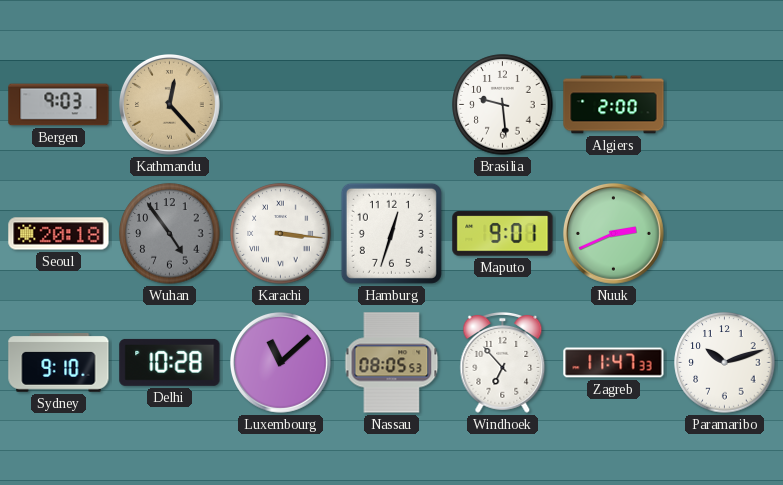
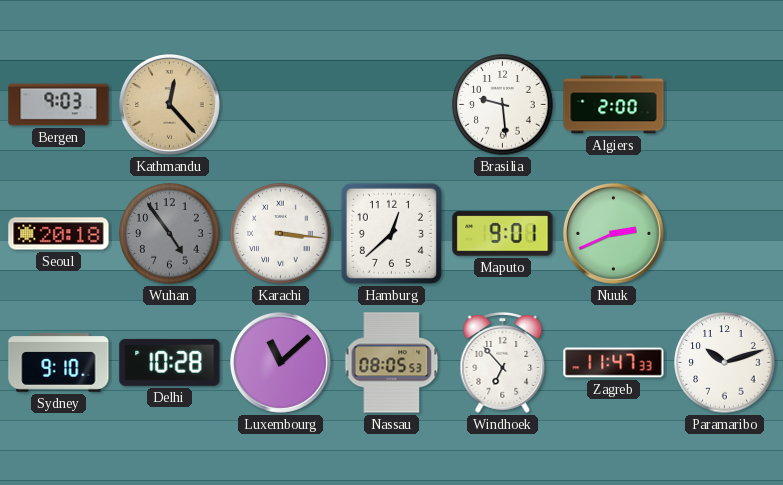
Hamburg: 12:33 -> 12:38 (391, 233)
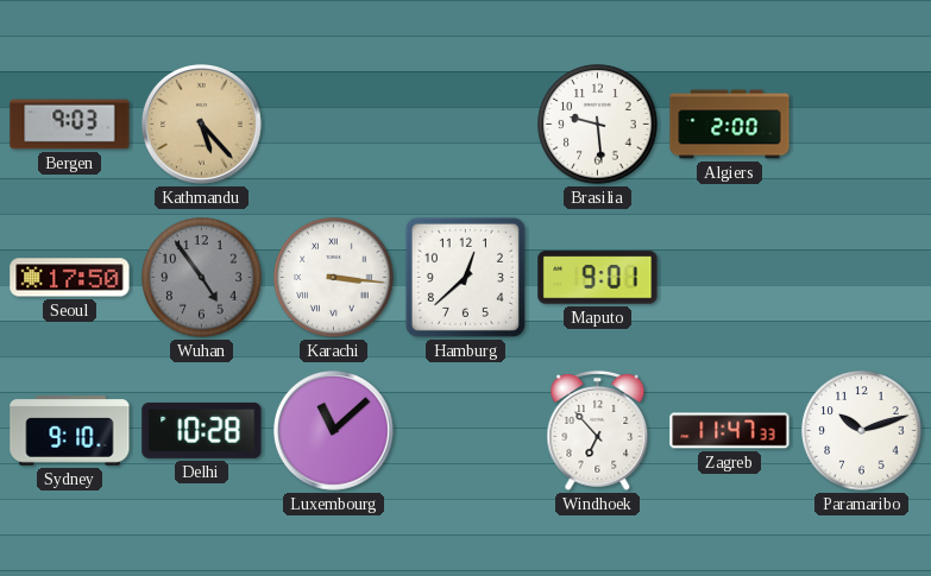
Kathmandu: 12:23 -> 5:23 (202, 125)
Seoul: 20:18 -> 17:50 (70, 278)
Nuuk: 2:41 -> none (614, 234)
Nassau: 08:05 -> none (392, 363)
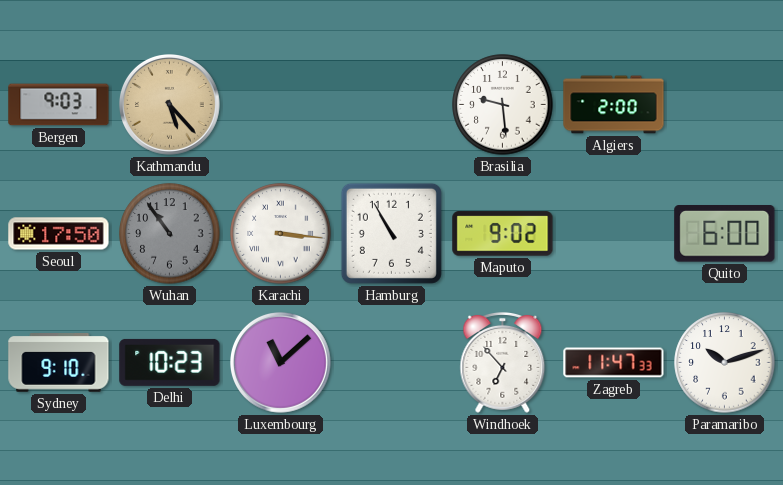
Wuhan: 4:54 -> 10:54 (170, 234)
Hamburg: 12:38 -> 10:55 (391, 233)
Maputo: 9:01 -> 9:02 (503, 234)
Quito: none -> 6:00 (725, 234)
Delhi: 10:28 -> 10:23 (170, 362)
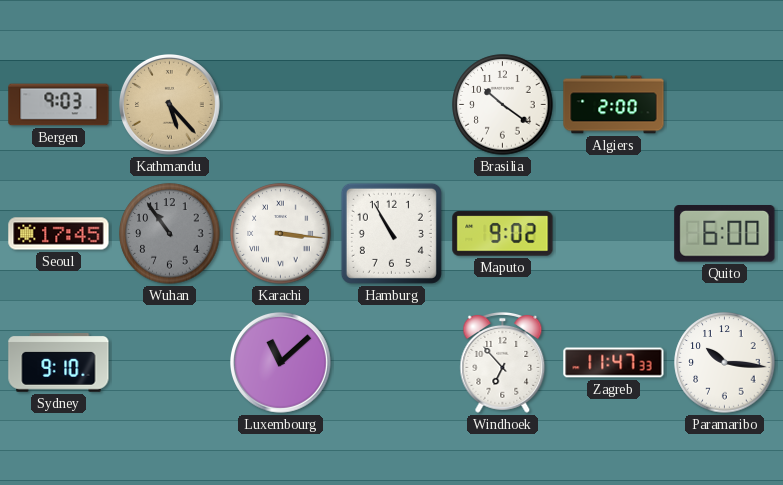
Brasilia: 9:29 -> 10:21 (503, 105)
Seoul: 17:50 -> 17:45 (59, 234)
Delhi: 10:23 -> none (170, 362)
Paramaribo: 10:12 -> 10:16 (725, 363)
